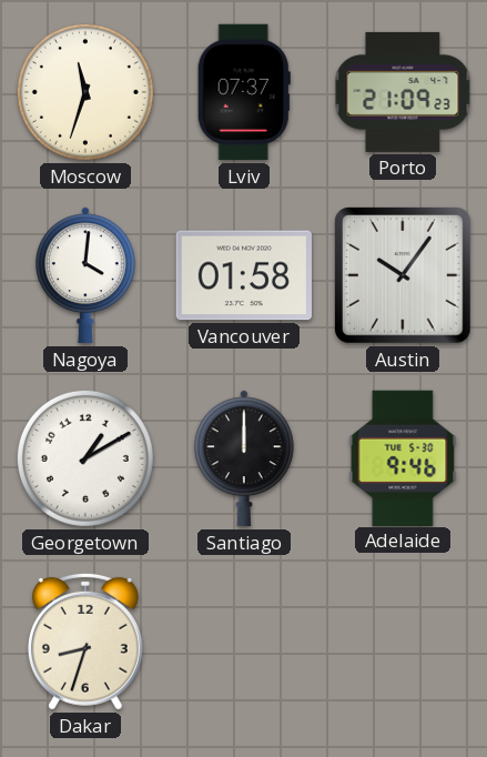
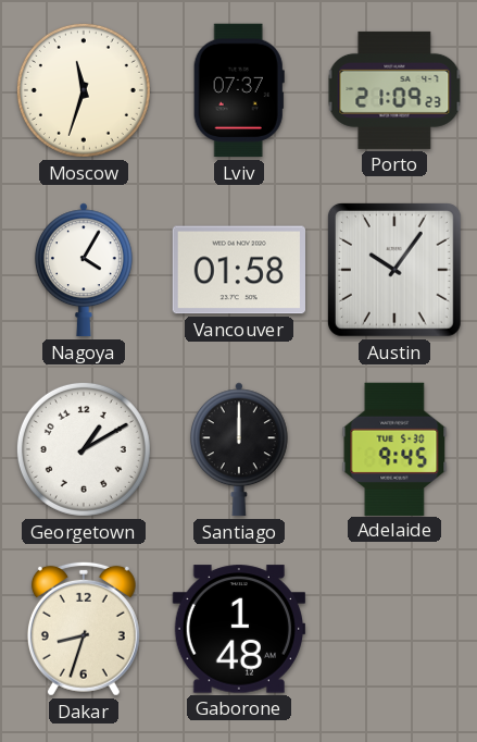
Nagoya: 4:01 -> 4:05 (84, 270)
Adelaide: 9:46 -> 9:45 (394, 448)
Gaborone: none -> 1:48 (238, 629)
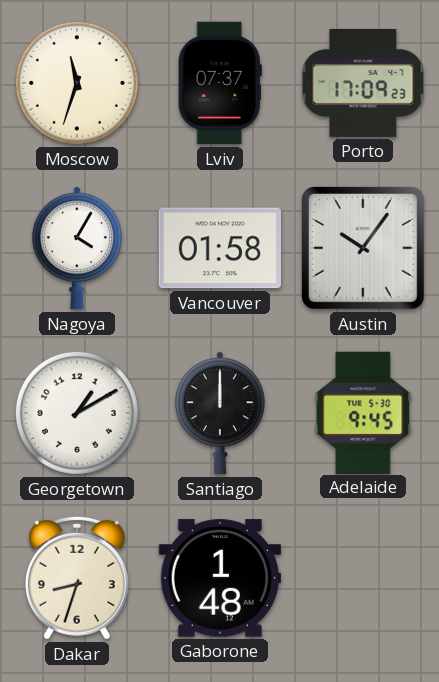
Porto: 21:09 -> 17:09 (363, 83)
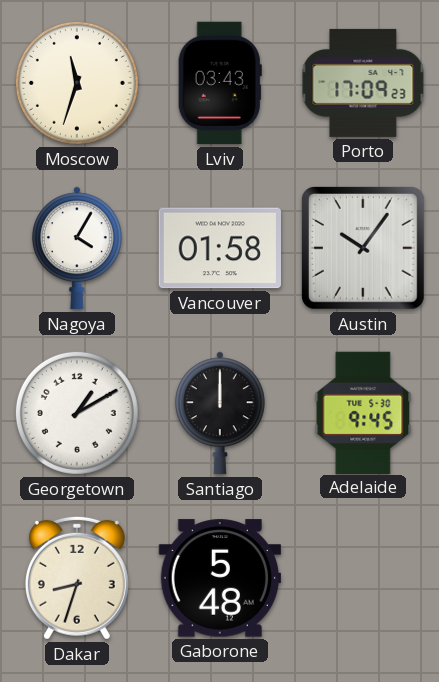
Lviv: 07:37 -> 03:43 (220, 83)
Gaborone: 1:48 -> 5:48 (219, 578)
